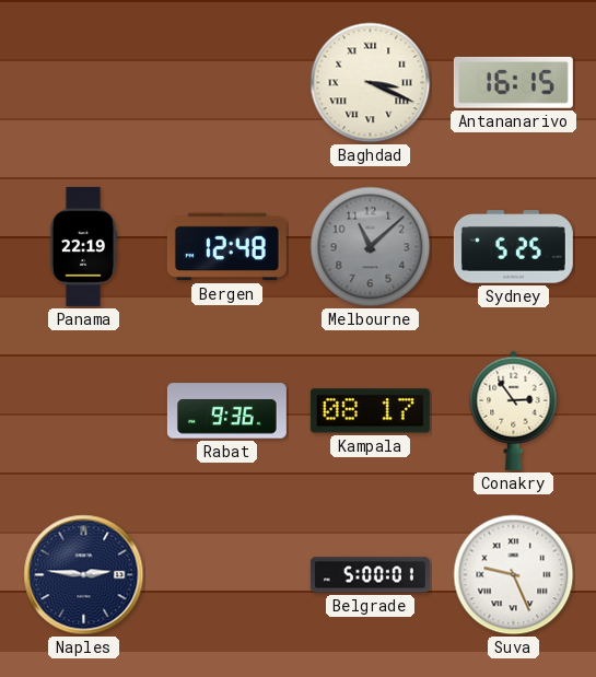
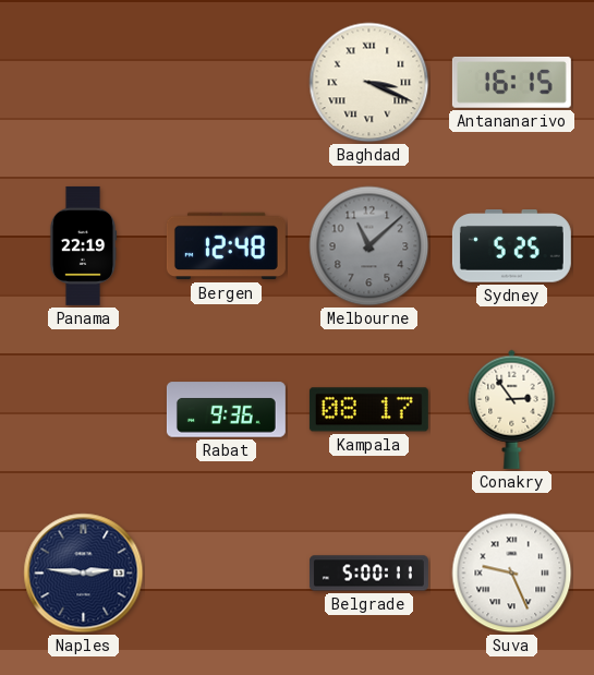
Belgrade: 5:00:01 -> 5:00:11 (368, 574)
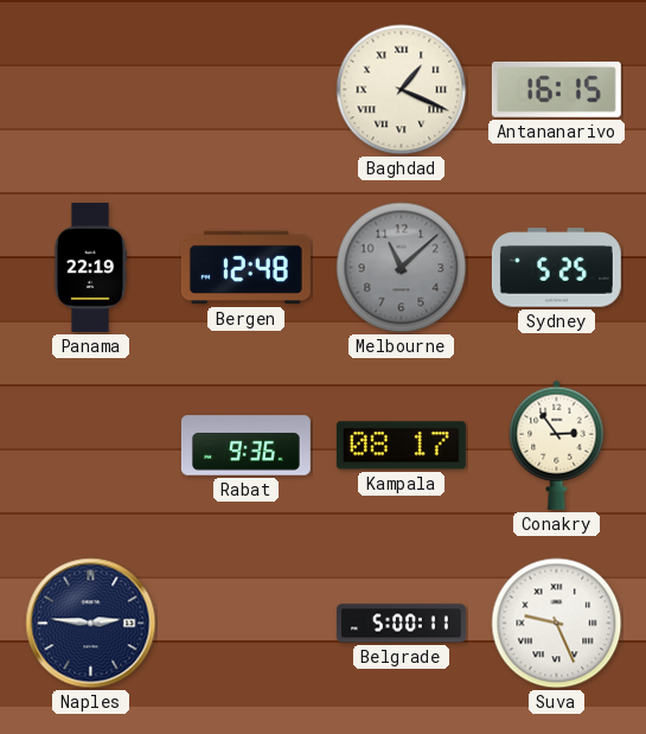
Baghdad: 3:19 -> 1:19 (402, 90)
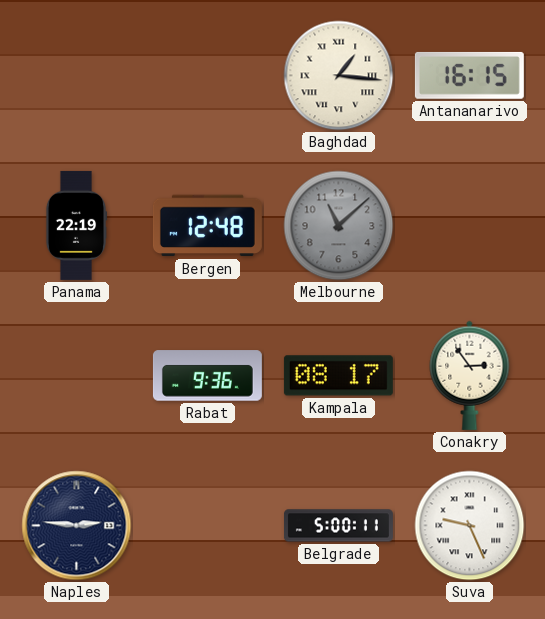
Baghdad: 1:19 -> 1:16 (339, 76)
Sydney: 5:25 -> none (556, 268)
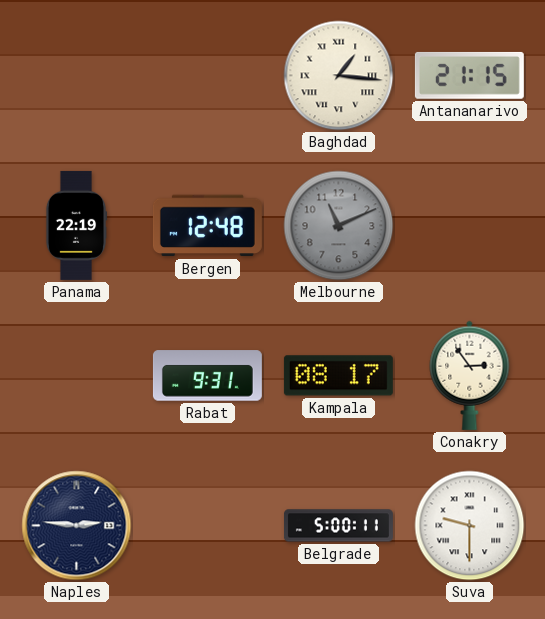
Antananarivo: 16:15 -> 21:15 (469, 75)
Melbourne: 11:08 -> 11:11 (339, 226)
Rabat: 9:36 -> 9:31 (207, 376)
Suva: 9:26 -> 9:30 (470, 526)
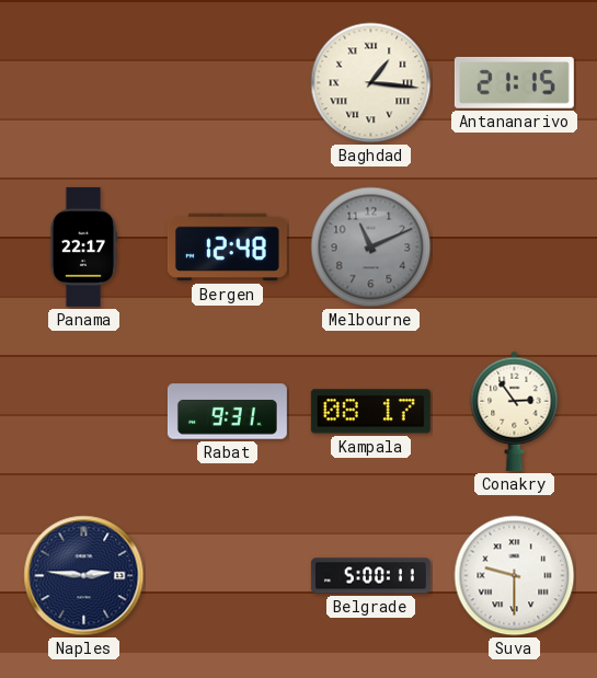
Panama: 22:19 -> 22:17 (83, 246)
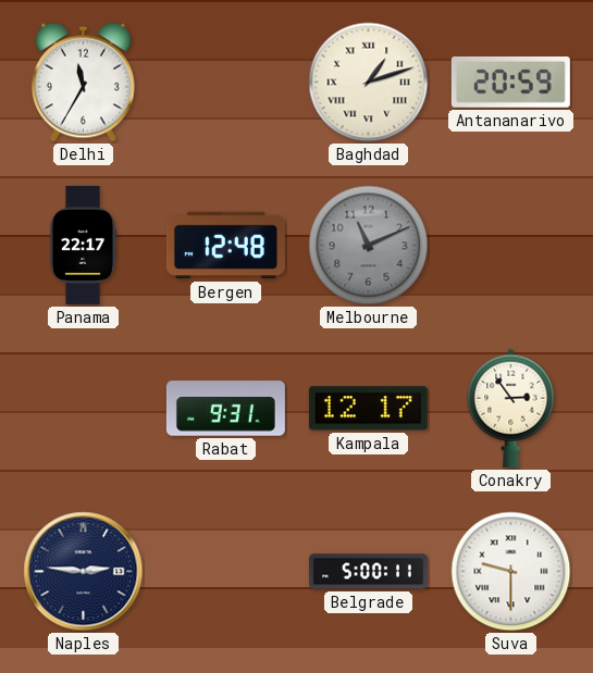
Delhi: none -> 11:35 (84, 83)
Baghdad: 1:16 -> 1:12 (369, 83)
Antananarivo: 21:15 -> 20:59 (510, 82)
Kampala: 08:17 -> 12:17 (368, 409)
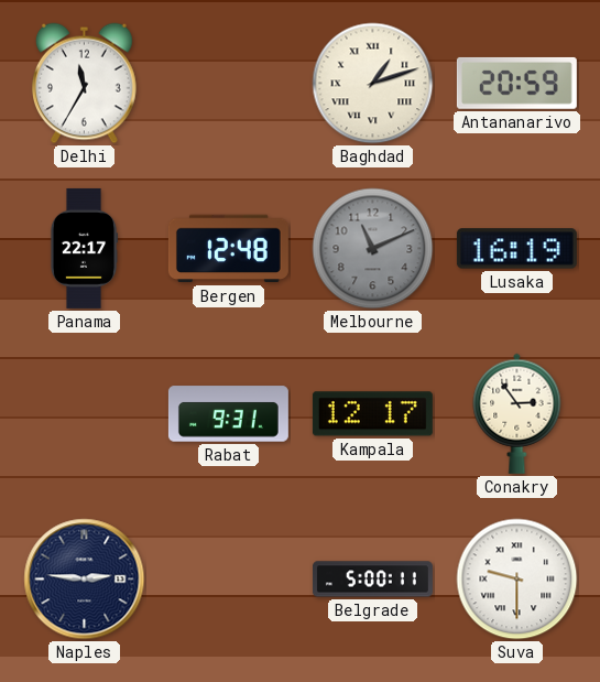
Lusaka: none -> 16:19 (516, 249)
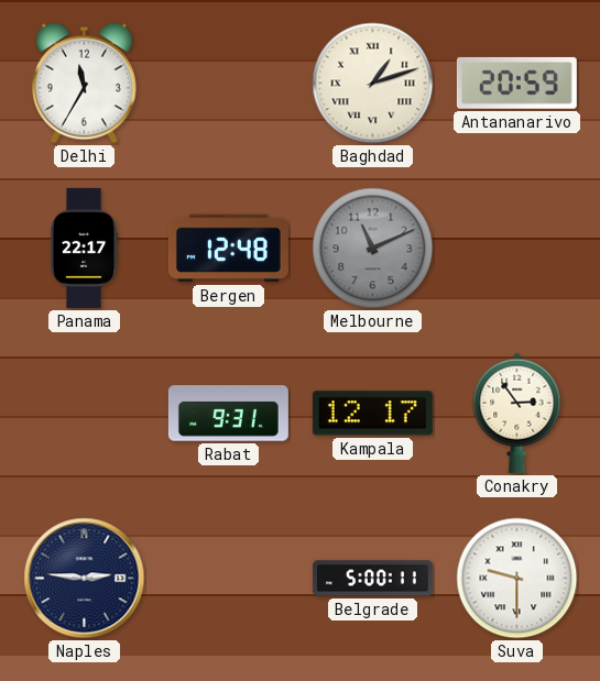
Lusaka: 16:19 -> none (516, 249)
